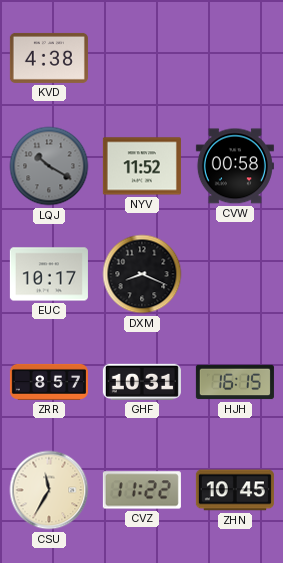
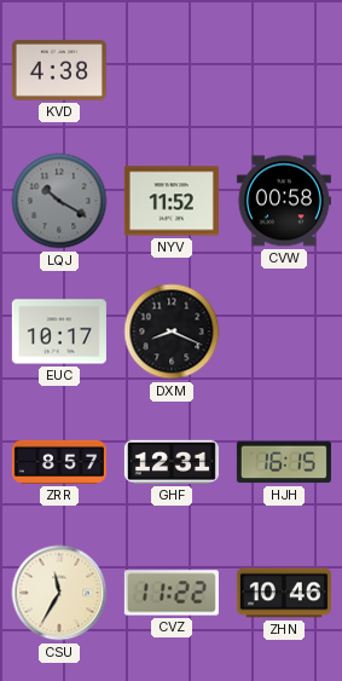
GHF: 10:31 -> 12:31 (172, 462)
ZHN: 10:45 -> 10:46 (284, 593)
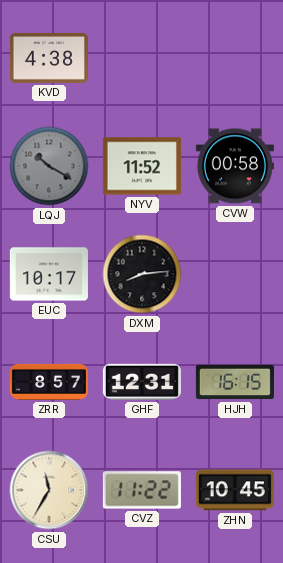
DXM: 8:19 -> 8:14 (142, 274)
ZHN: 10:46 -> 10:45 (235, 490)
